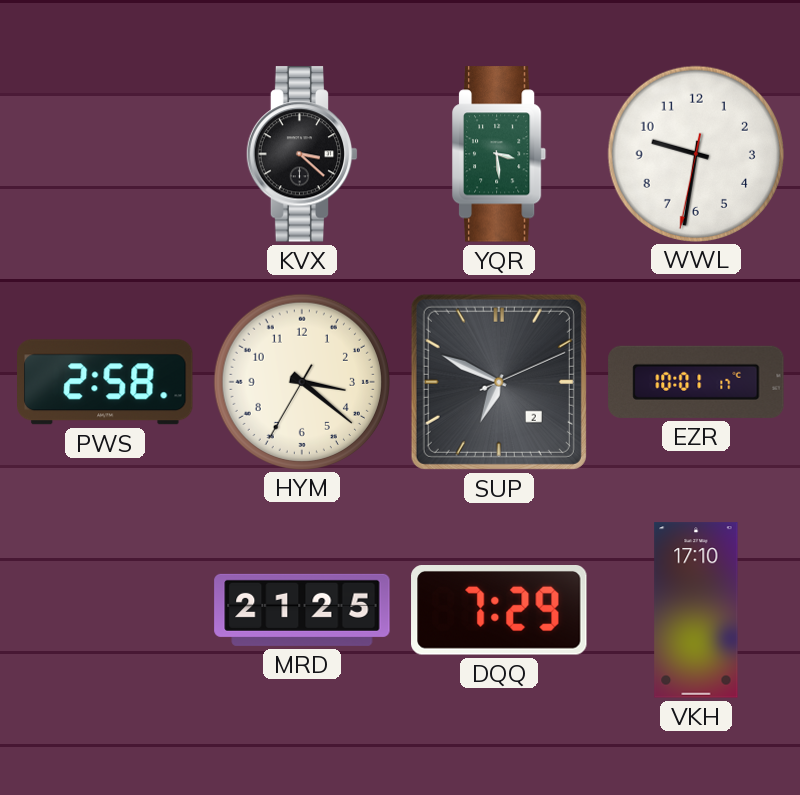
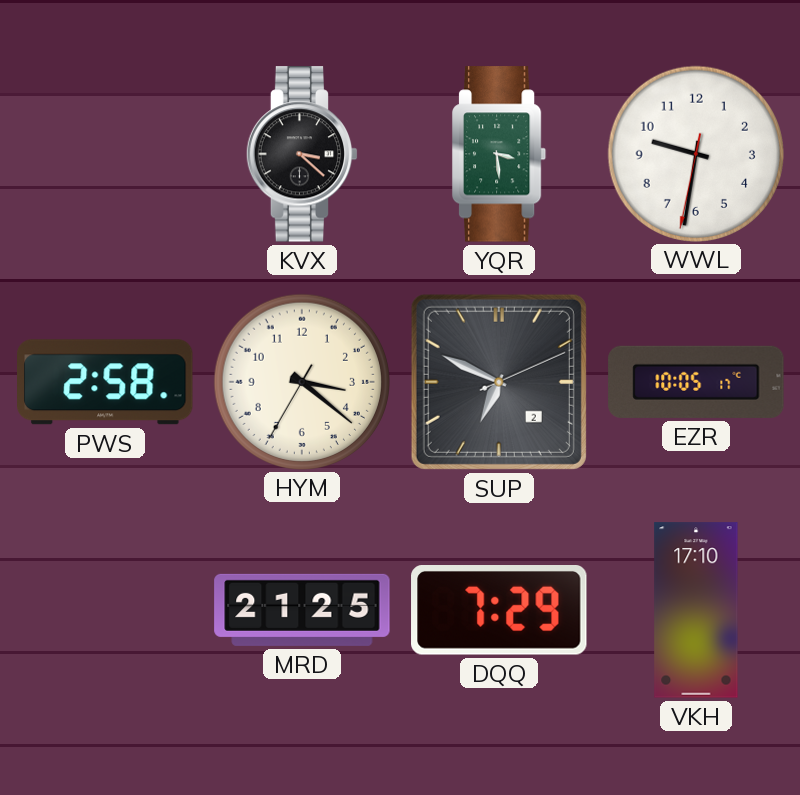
EZR: 10:01 -> 10:05 (696, 382)
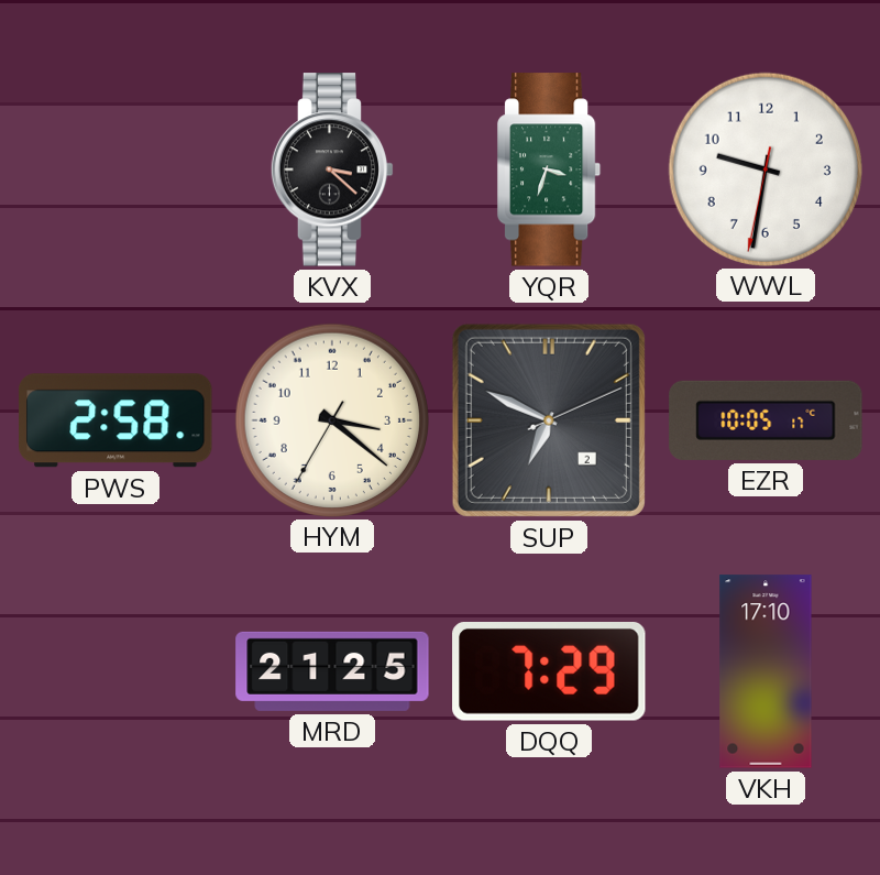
YQR: 3:29 -> 3:33 (549, 169)
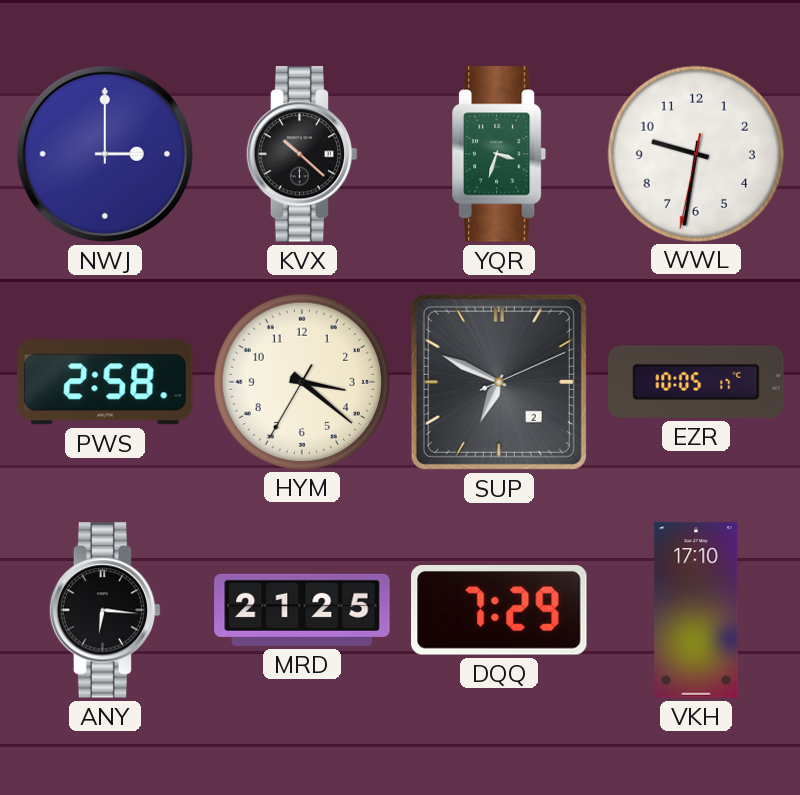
NWJ: none -> 3:00 (105, 154)
KVX: 3:22 -> 10:22 (302, 154)
ANY: none -> 6:16 (105, 610)
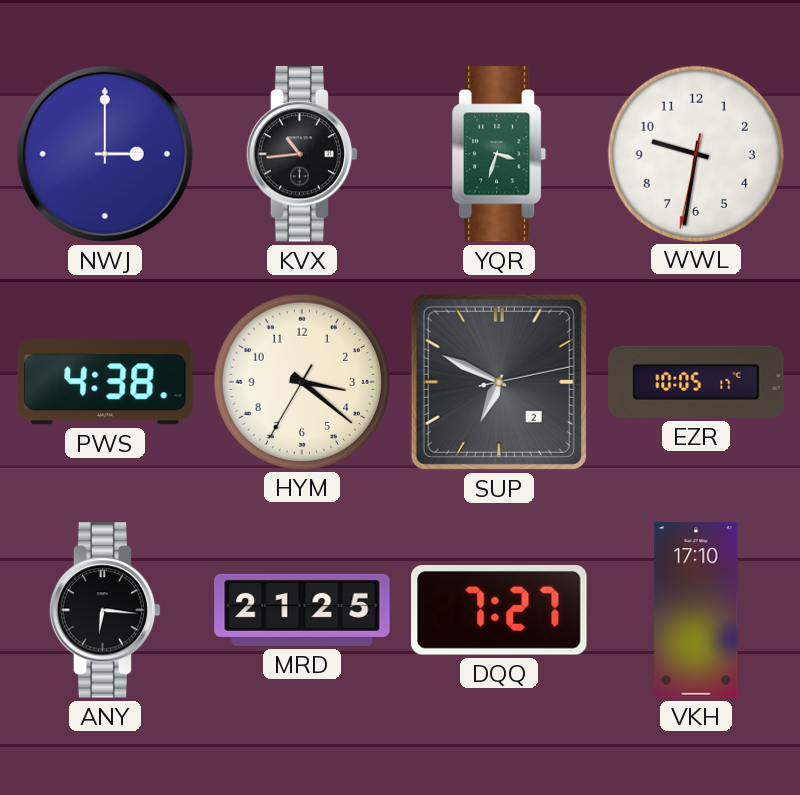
KVX: 10:22 -> 10:44 (302, 154)
PWS: 2:58 -> 4:38 (106, 382)
SUP: 6:49:11 -> 6:49:13 (499, 382)
DQQ: 7:29 -> 7:27 (499, 611)
